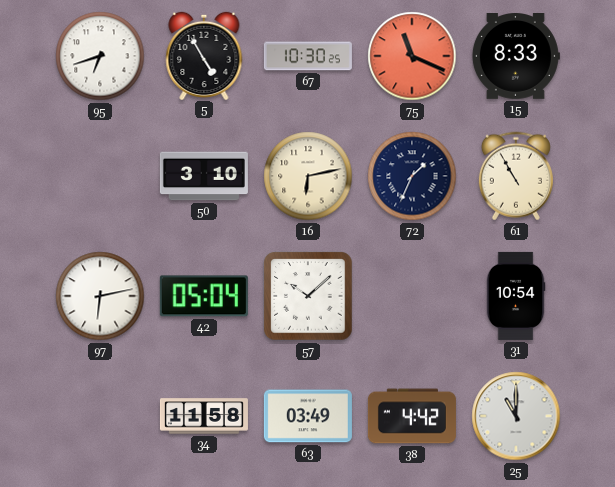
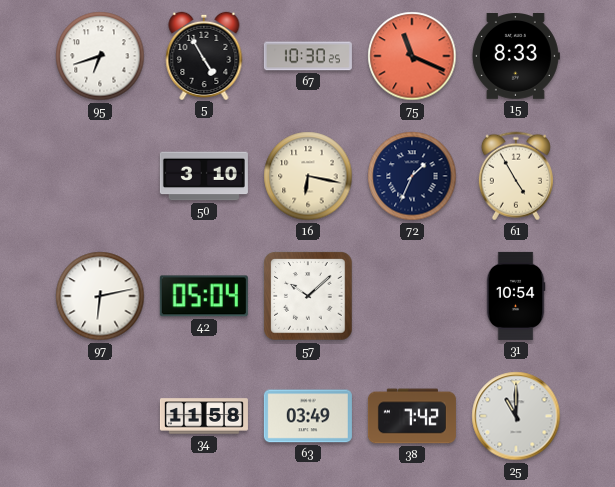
16: 6:13 -> 6:17 (308, 176)
61: 10:55 -> 4:55 (516, 176)
38: 4:42 -> 7:42 (412, 416)
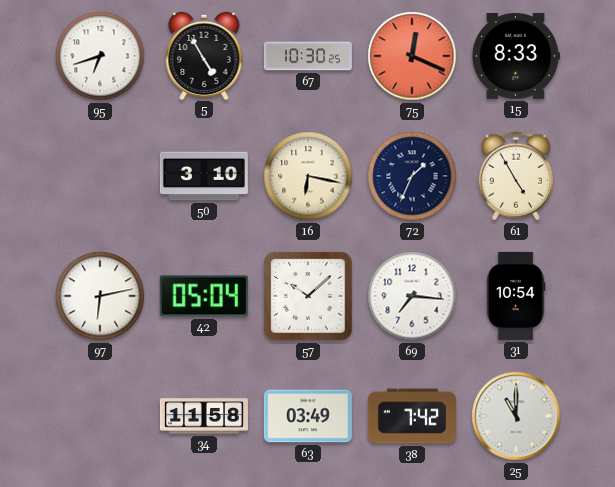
75: 11:19 -> 12:19 (412, 56)
69: none -> 7:16 (412, 296)
